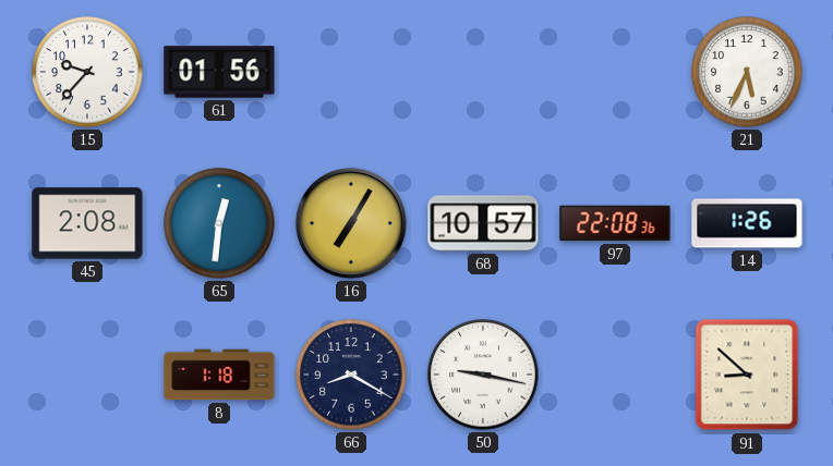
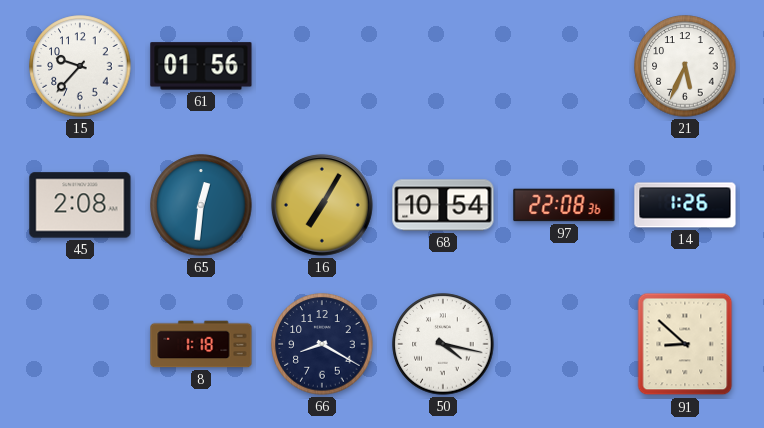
68: 10:57 -> 10:54 (443, 205)
50: 9:17 -> 4:17 (443, 344)
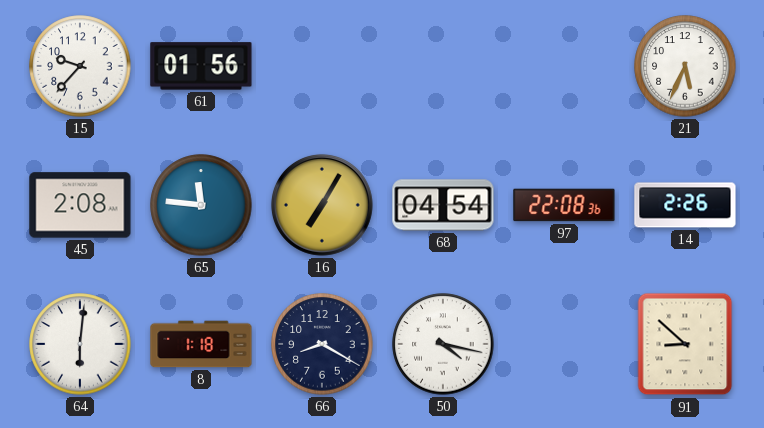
65: 12:31 -> 11:46 (201, 205)
68: 10:54 -> 04:54 (443, 205)
14: 1:26 -> 2:26 (685, 205)
64: none -> 6:01 (80, 344)
